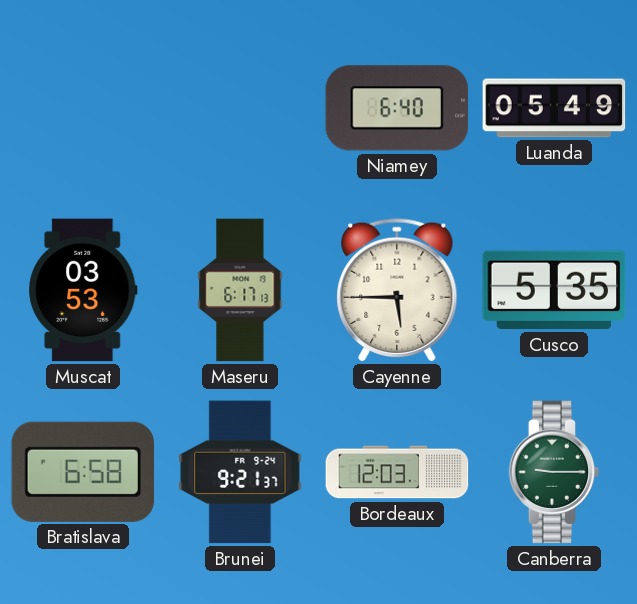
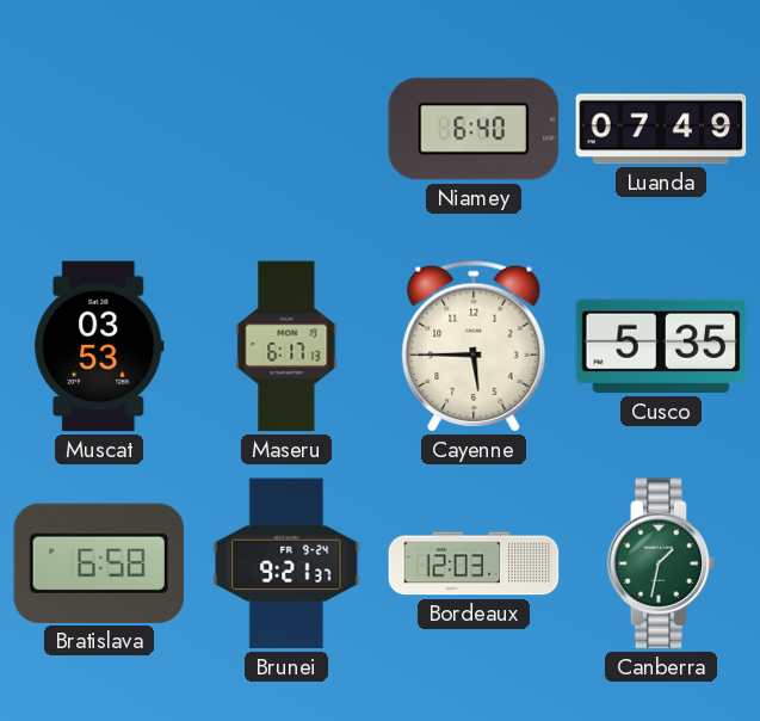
Luanda: 05:49 -> 07:49 (661, 129)
Canberra: 9:15 -> 1:32 (661, 563)
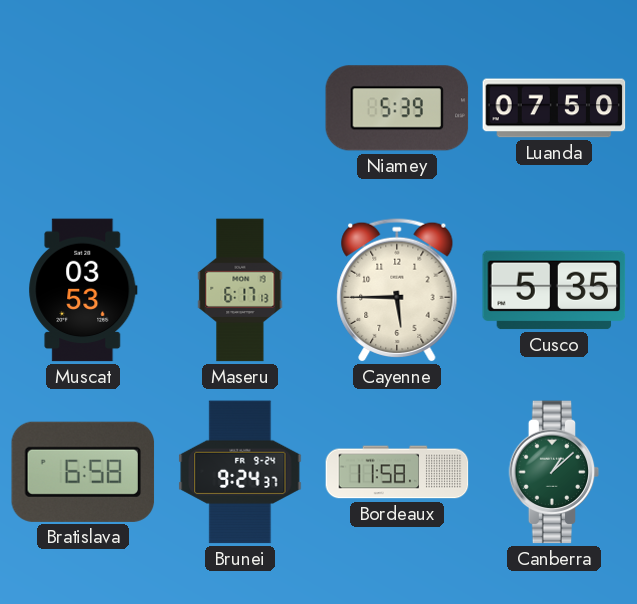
Niamey: 6:40 -> 5:39 (397, 108)
Luanda: 07:49 -> 07:50 (554, 108)
Brunei: 9:21 -> 9:24 (240, 472)
Bordeaux: 12:03 -> 11:58 (397, 472)
Canberra: 1:32 -> 1:08 (554, 472)
